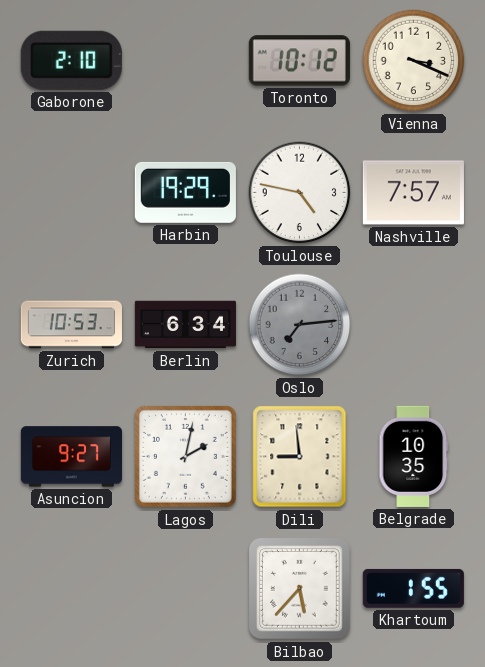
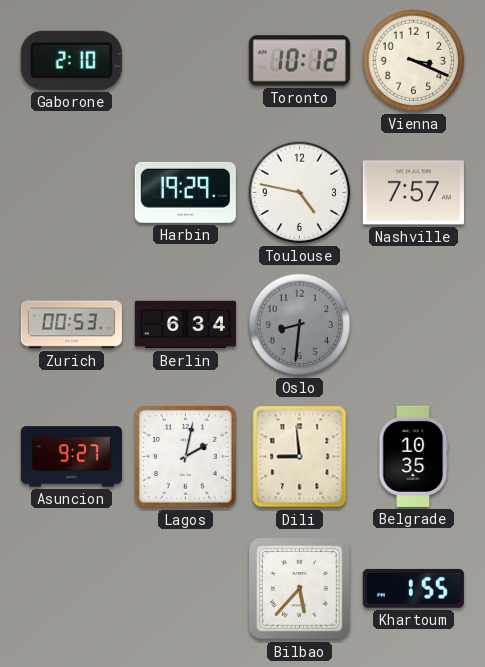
Zurich: 10:53 -> 00:53 (71, 325)
Oslo: 7:14 -> 8:31 (300, 325)
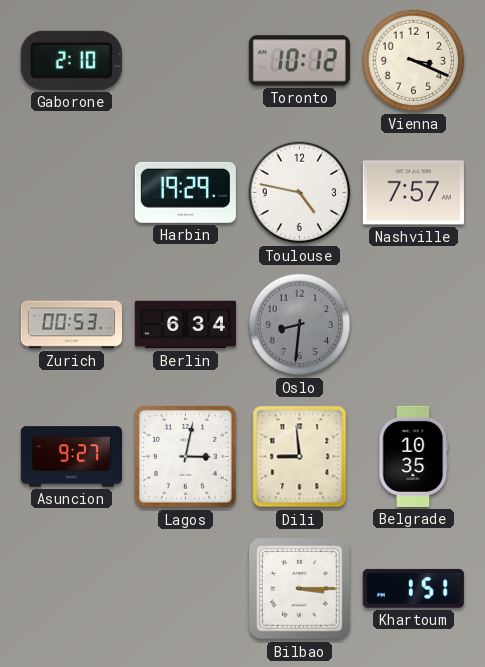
Lagos: 2:02 -> 3:02 (185, 456)
Bilbao: 5:37 -> 3:15 (299, 588)
Khartoum: 1:55 -> 1:51 (413, 588)
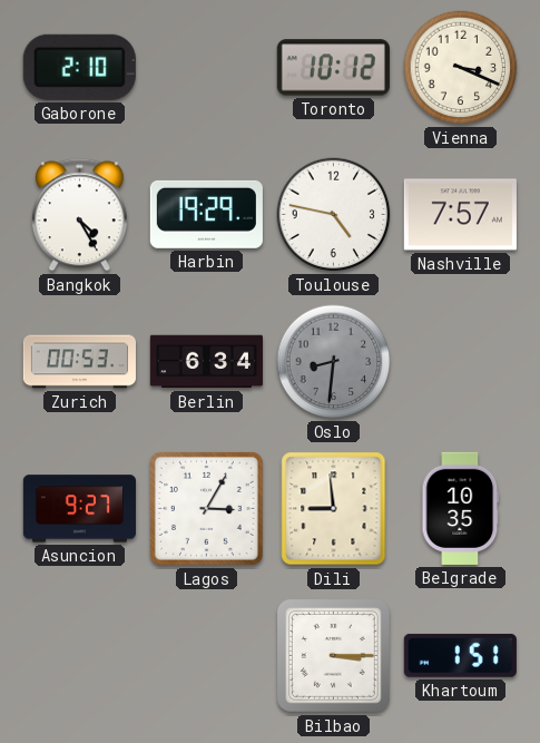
Bangkok: none -> 4:25 (79, 215)
Lagos: 3:02 -> 3:05 (206, 508)
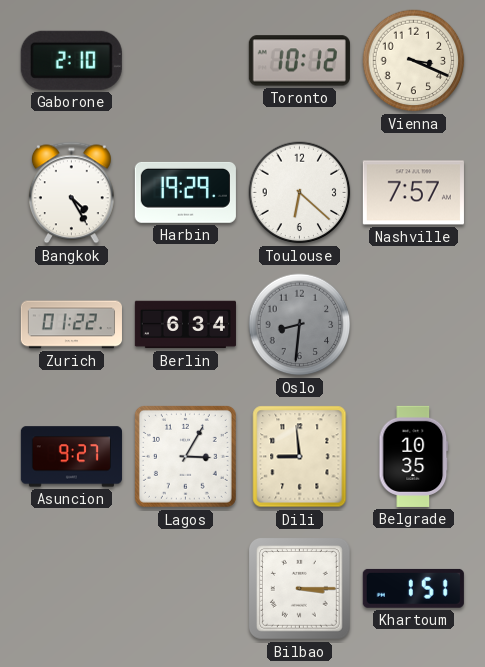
Toulouse: 4:47 -> 6:22 (300, 193)
Zurich: 00:53 -> 01:22 (71, 325)
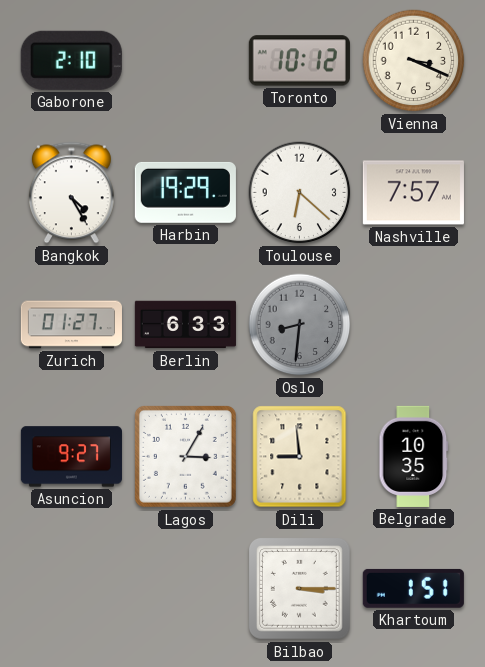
Zurich: 01:22 -> 01:27 (71, 325)
Berlin: 6:34 -> 6:33 (185, 325)
